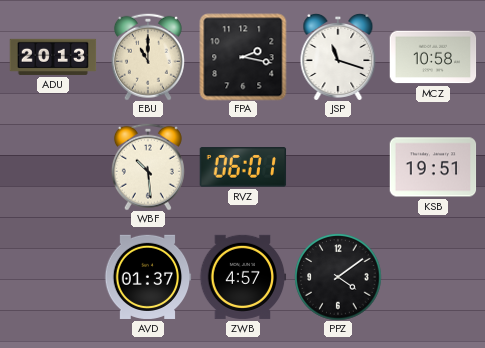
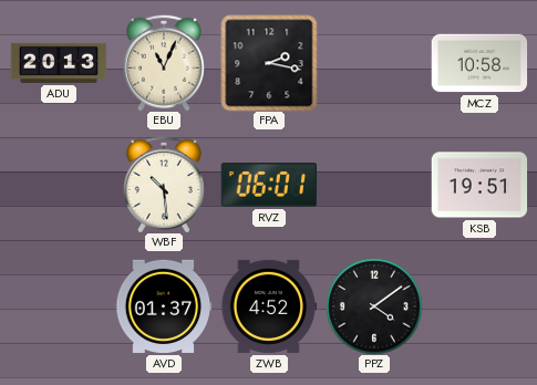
EBU: 11:00 -> 11:04 (164, 63)
JSP: 11:18 -> none (338, 57)
ZWB: 4:57 -> 4:52 (269, 306)
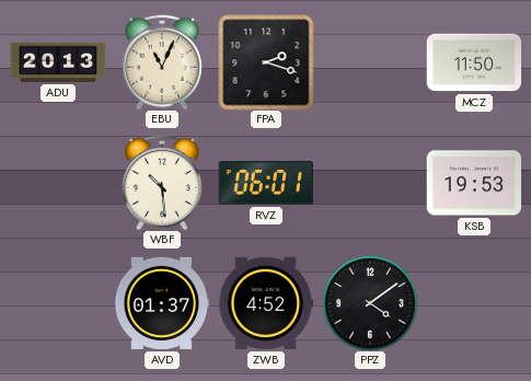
FPA: 2:17 -> 2:18 (266, 62)
MCZ: 10:58 -> 11:50 (474, 62)
KSB: 19:51 -> 19:53 (474, 183)
